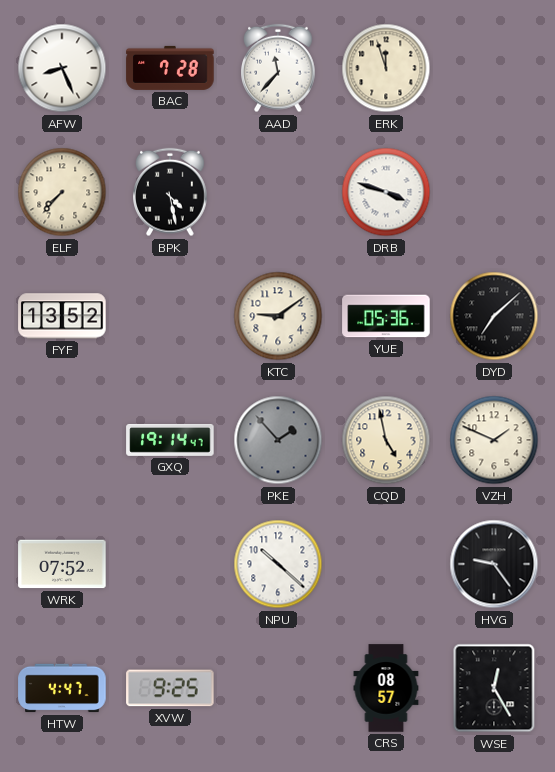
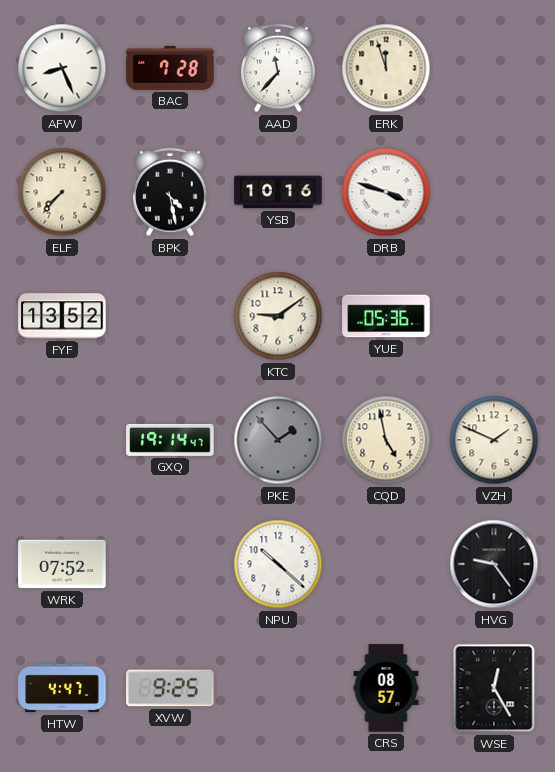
YSB: none -> 10:16 (278, 192)
DYD: 7:08 -> none (494, 316)
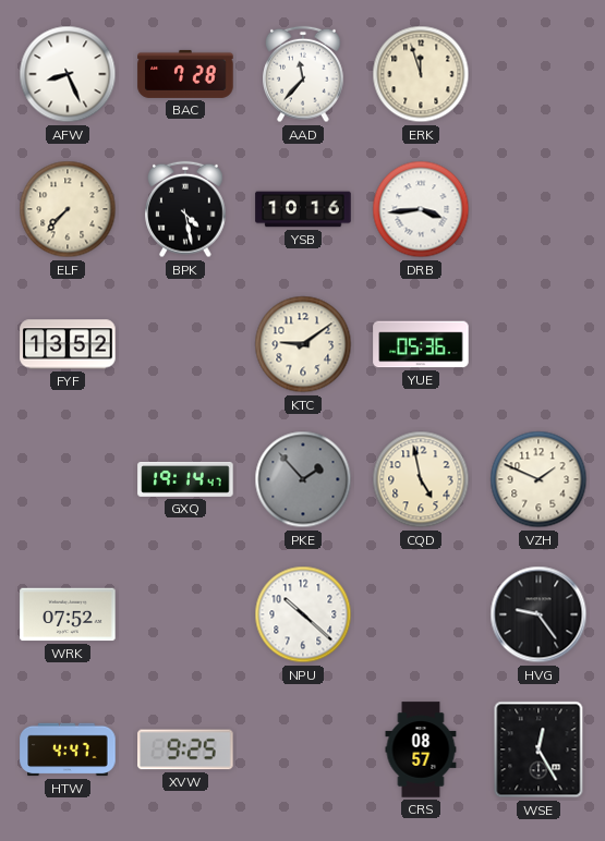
DRB: 3:48 -> 3:44 (421, 209)
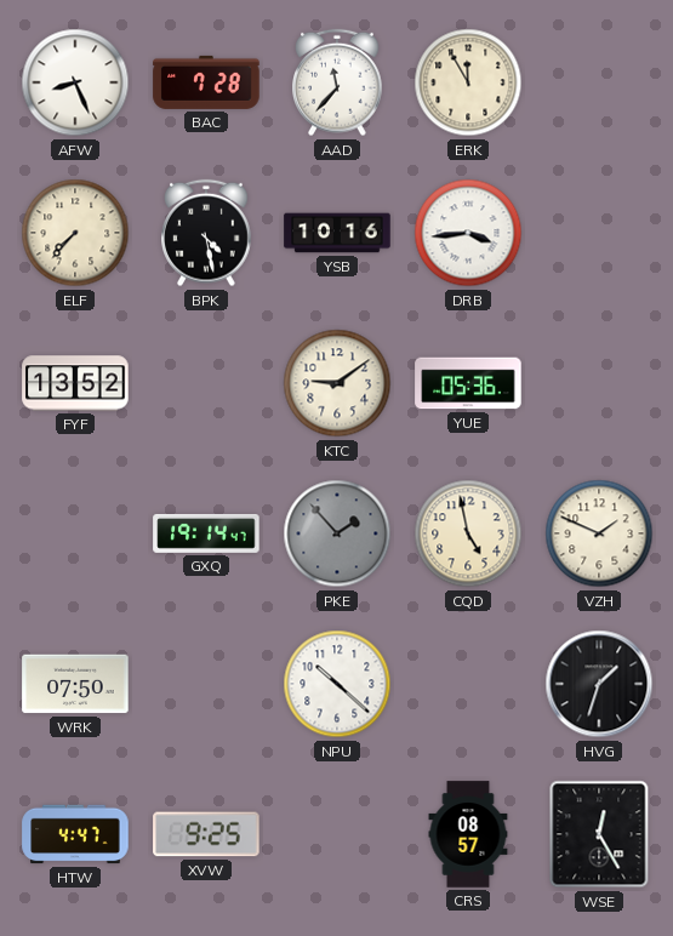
ERK: 11:57 -> 11:55 (468, 82)
WRK: 07:52 -> 07:50 (75, 684)
HVG: 9:24 -> 1:33 (599, 684)
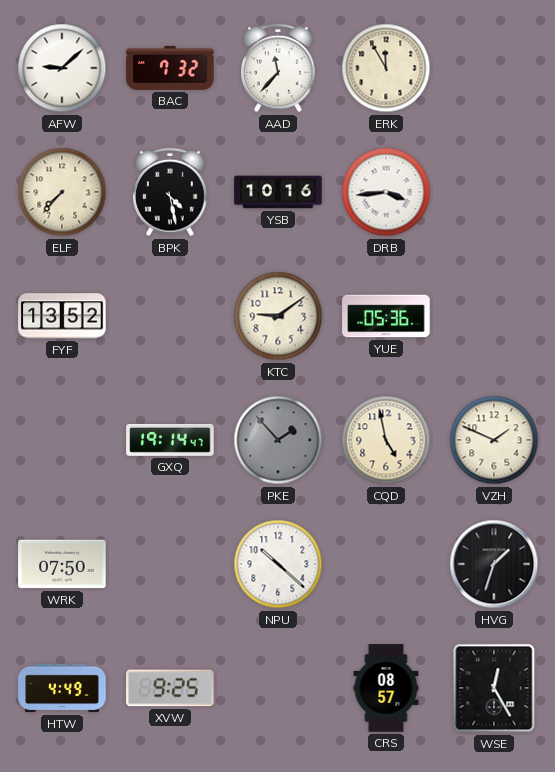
AFW: 8:26 -> 9:08 (62, 68)
BAC: 7:28 -> 7:32 (170, 68)
HTW: 4:47 -> 4:49 (62, 688)
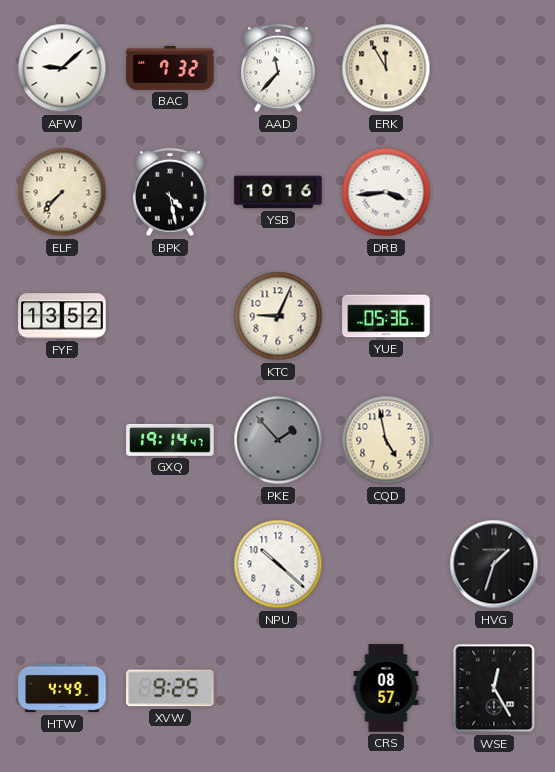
KTC: 9:09 -> 9:04 (278, 316)
VZH: 1:49 -> none (494, 440)
WRK: 07:50 -> none (62, 564)
